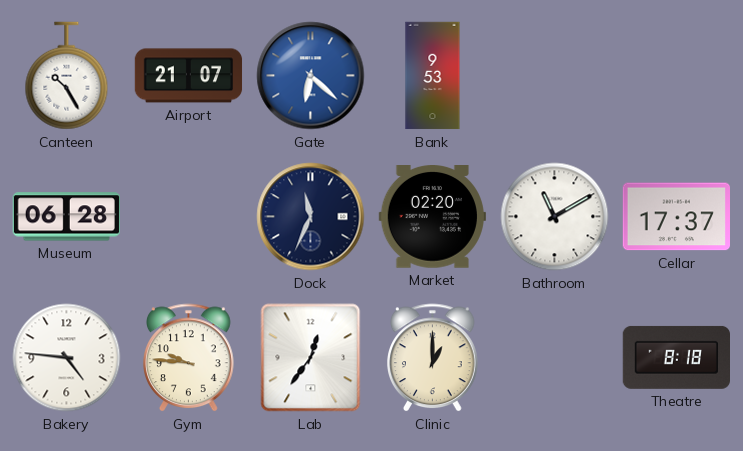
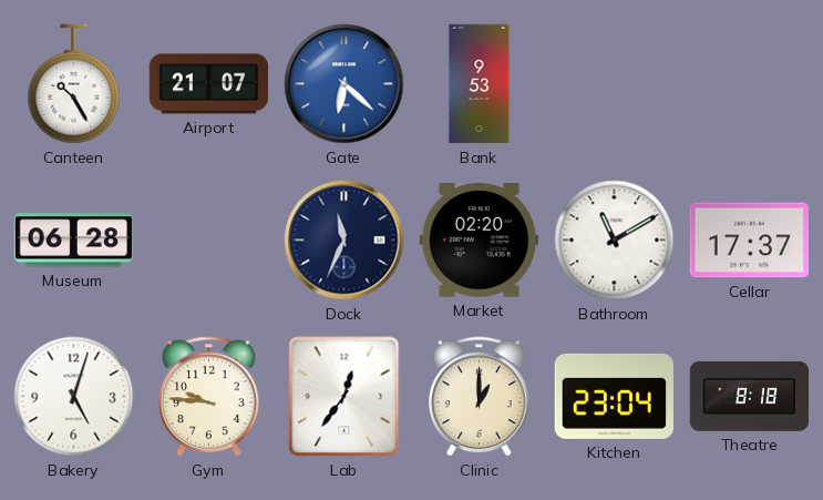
Bakery: 4:46 -> 5:03 (74, 397)
Kitchen: none -> 23:04 (614, 396)
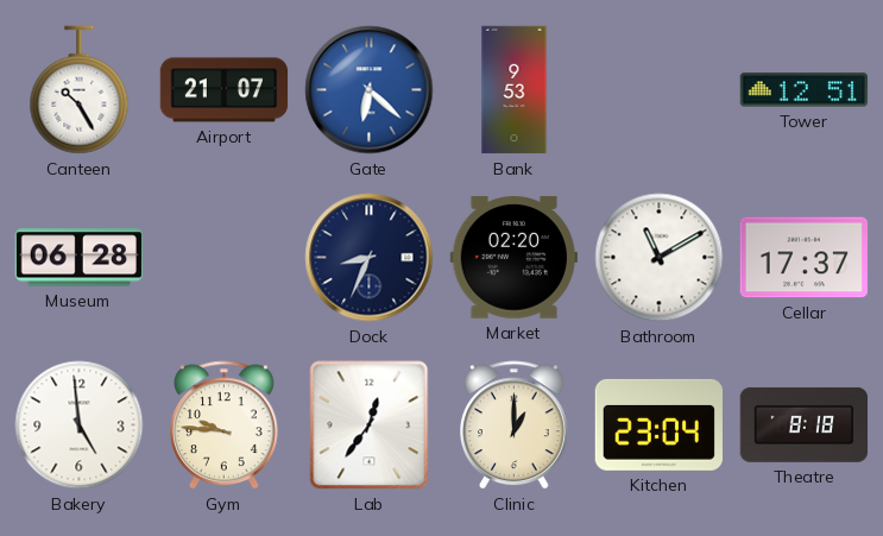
Tower: none -> 12:51 (803, 90)
Dock: 11:34 -> 8:34 (370, 258)
Bakery: 5:03 -> 4:59 (80, 425)
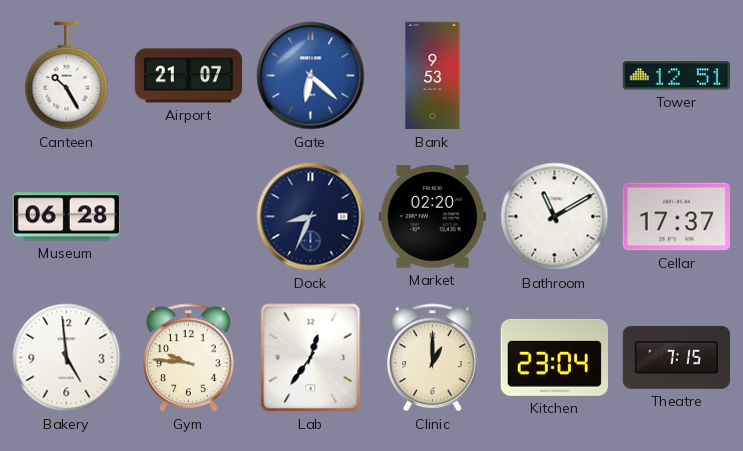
Theatre: 8:18 -> 7:15 (676, 357)
